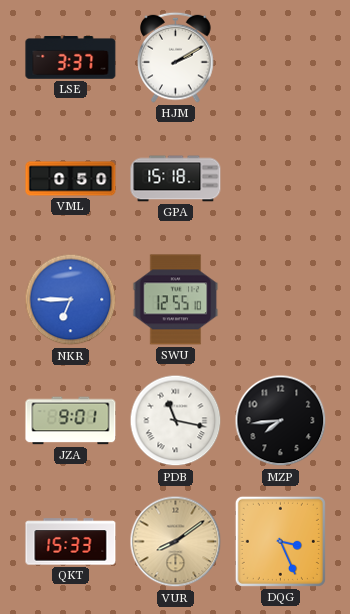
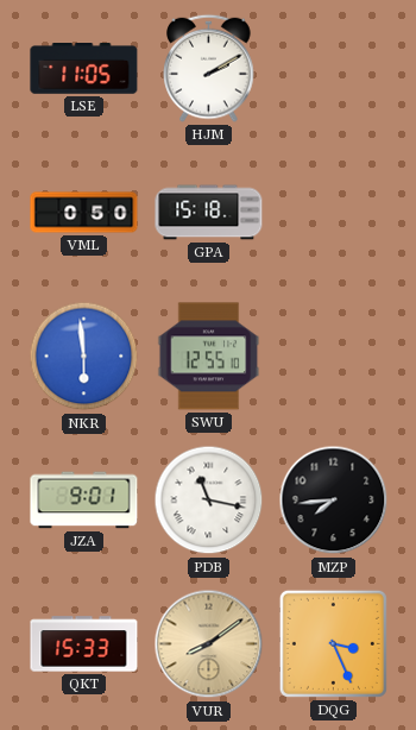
LSE: 3:37 -> 11:05 (84, 69)
NKR: 6:45 -> 5:59 (84, 357)
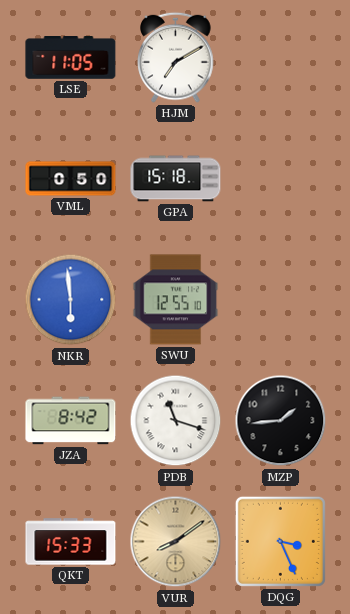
HJM: 2:10 -> 7:10 (176, 57)
JZA: 9:01 -> 8:42 (71, 421)
PDB: 11:17 -> 11:18 (176, 421)
MZP: 7:44 -> 1:44 (281, 421)
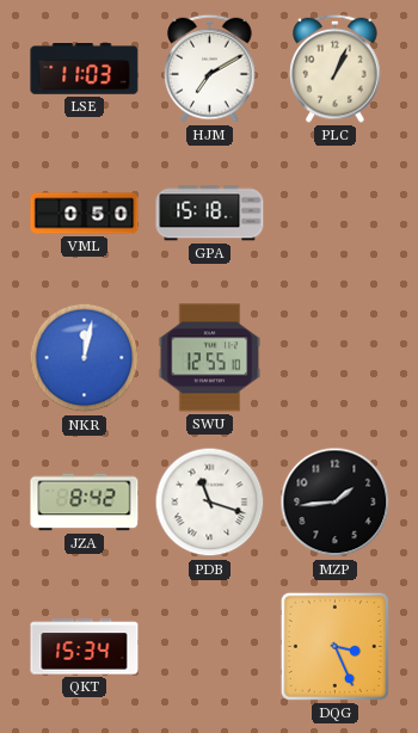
LSE: 11:05 -> 11:03 (85, 69)
PLC: none -> 1:04 (336, 68)
NKR: 5:59 -> 12:02 (85, 358)
QKT: 15:33 -> 15:34 (85, 647)
VUR: 8:09 -> none (176, 542)
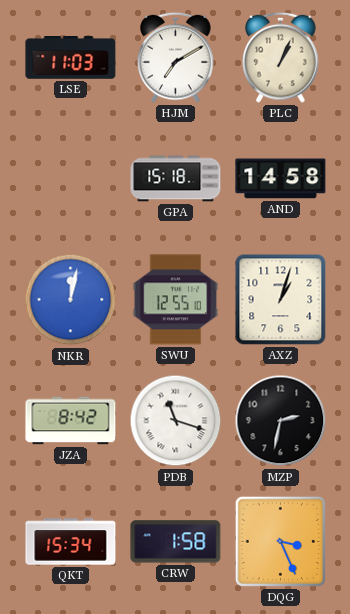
VML: 0:50 -> none (85, 214)
AND: none -> 14:58 (281, 179)
AXZ: none -> 1:03 (281, 300)
MZP: 1:44 -> 2:32 (281, 421)
CRW: none -> 1:58 (176, 542)
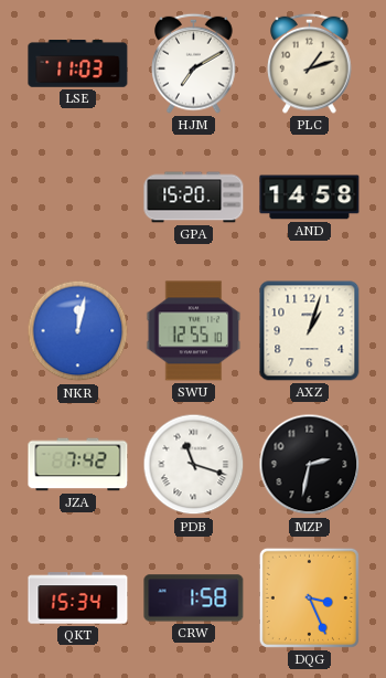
PLC: 1:04 -> 1:12 (310, 63)
GPA: 15:18 -> 15:20 (194, 198)
JZA: 8:42 -> 7:42 (78, 465)
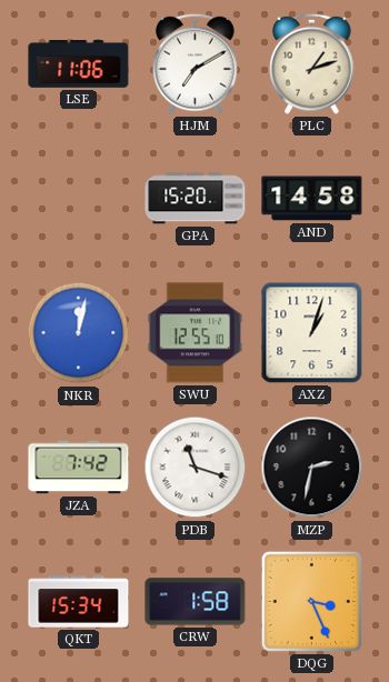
LSE: 11:03 -> 11:06 (79, 64)
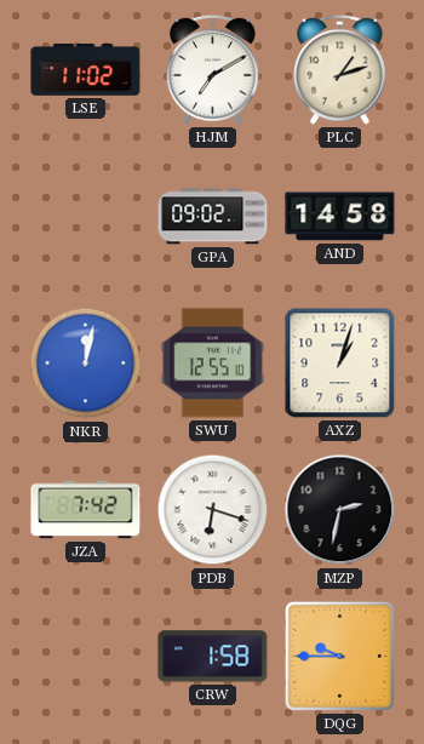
LSE: 11:06 -> 11:02 (86, 70)
GPA: 15:20 -> 09:02 (213, 217)
PDB: 11:18 -> 6:18 (213, 510)
QKT: 15:34 -> none (79, 602)
DQG: 3:26 -> 9:45 (339, 656)
